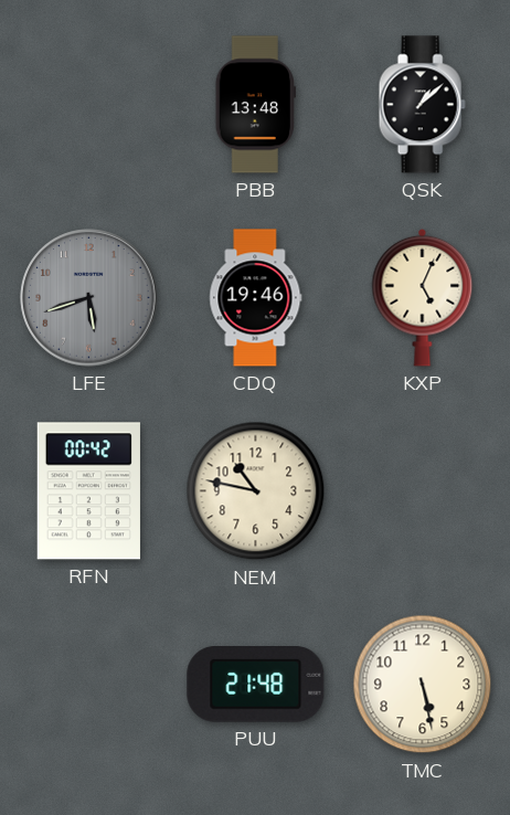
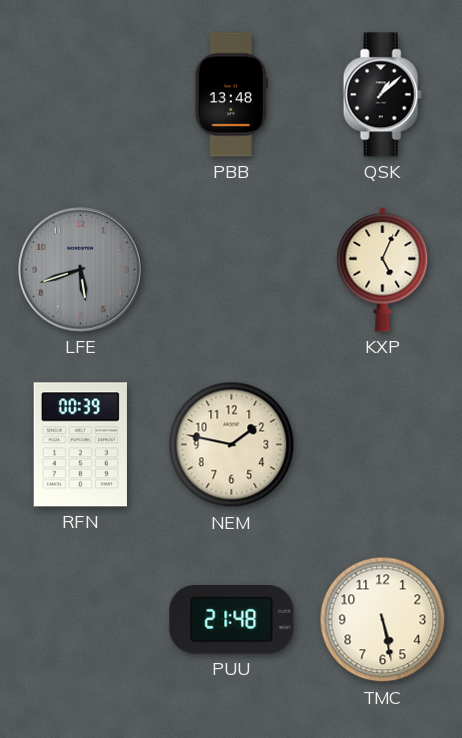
CDQ: 19:46 -> none (256, 298)
RFN: 00:42 -> 00:39 (80, 445)
NEM: 10:47 -> 1:47 (232, 445)
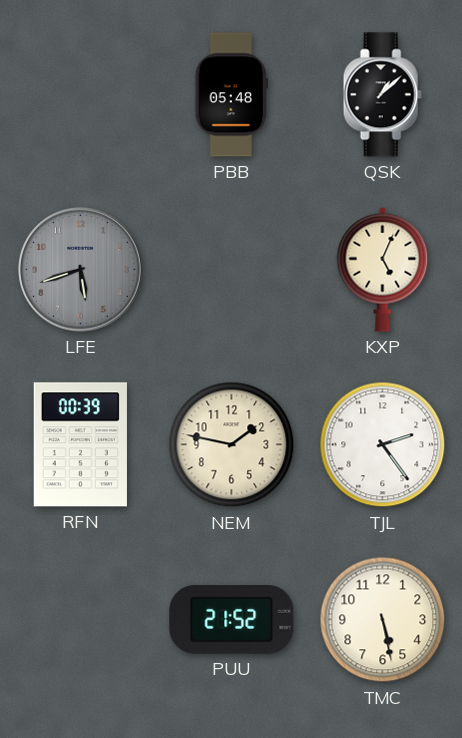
PBB: 13:48 -> 05:48 (231, 95)
TJL: none -> 2:24 (383, 445)
PUU: 21:48 -> 21:52 (232, 620)
